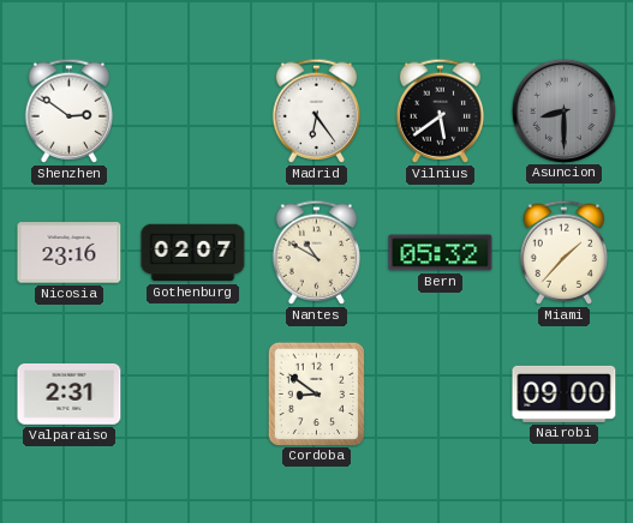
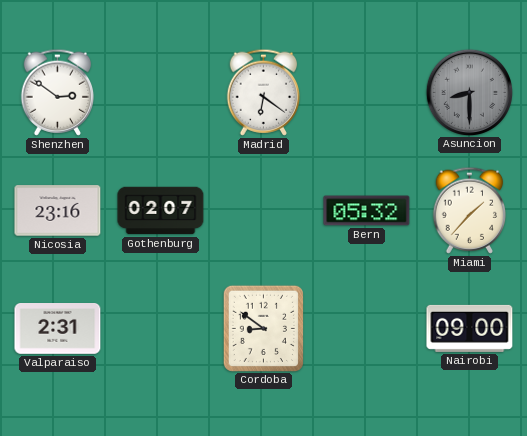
Madrid: 6:24 -> 6:21 (264, 92)
Vilnius: 5:39 -> none (441, 110)
Nantes: 10:50 -> none (317, 252)
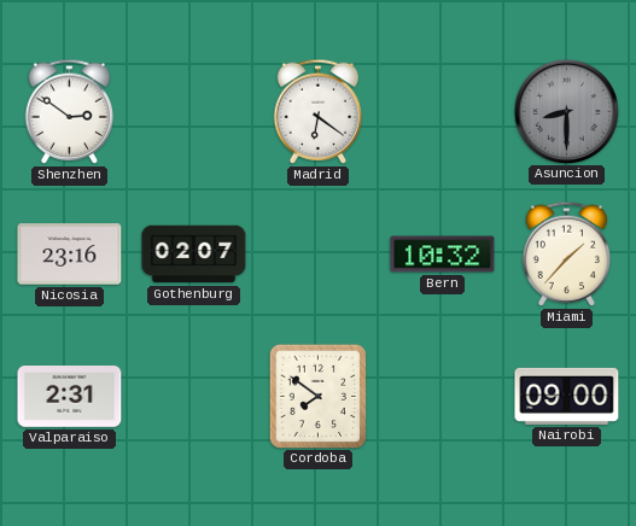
Bern: 05:32 -> 10:32 (443, 255)
Cordoba: 8:51 -> 7:51 (317, 396)
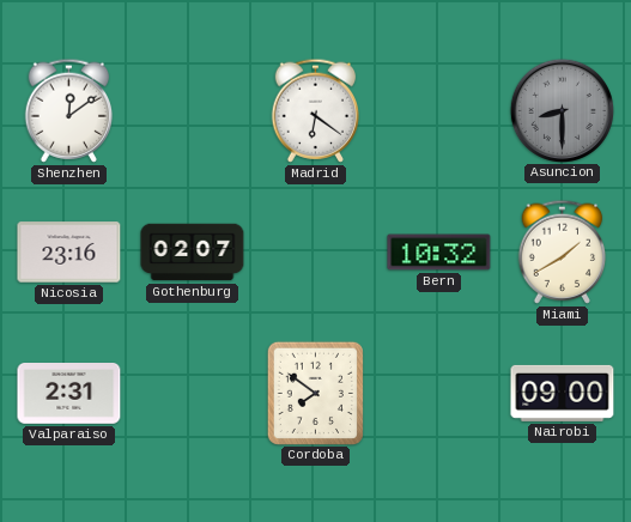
Shenzhen: 2:51 -> 12:09 (69, 110)
Miami: 1:37 -> 1:40 (563, 251)
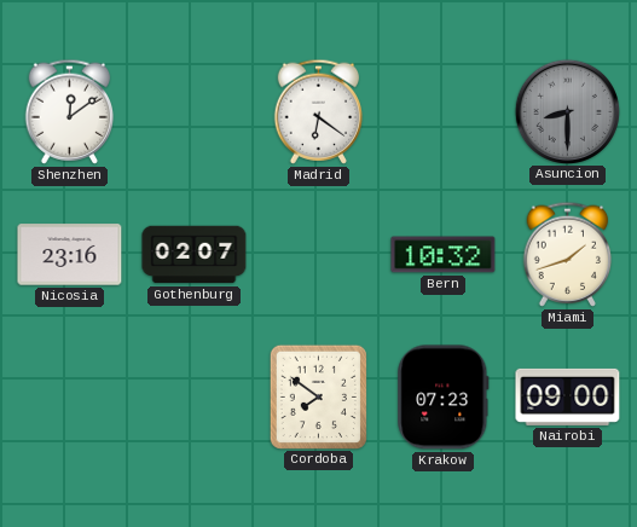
Miami: 1:40 -> 1:42 (568, 254)
Valparaiso: 2:31 -> none (69, 394)
Krakow: none -> 07:23 (444, 398)
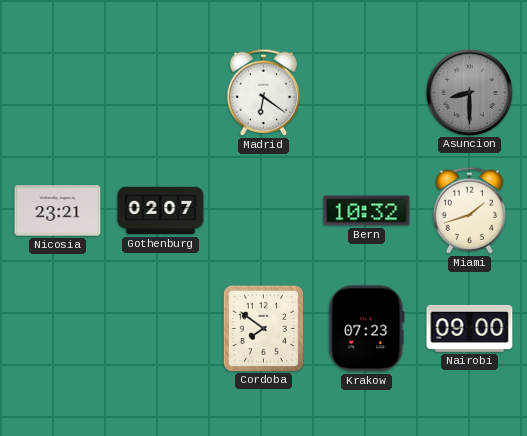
Shenzhen: 12:09 -> none (70, 111)
Nicosia: 23:16 -> 23:21 (58, 211)
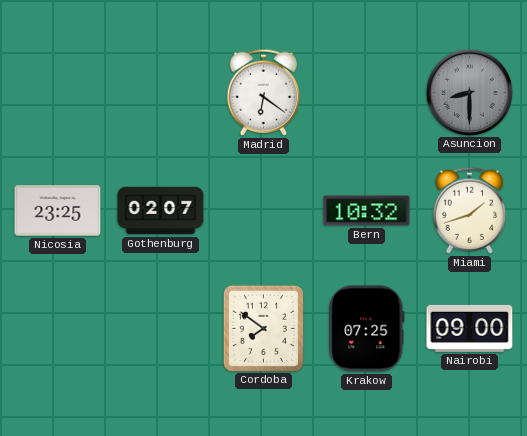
Nicosia: 23:21 -> 23:25 (58, 211)
Krakow: 07:23 -> 07:25 (367, 329)
